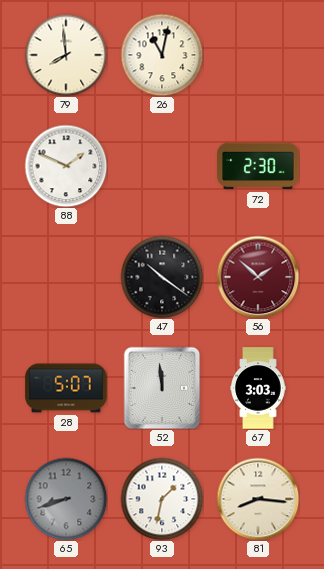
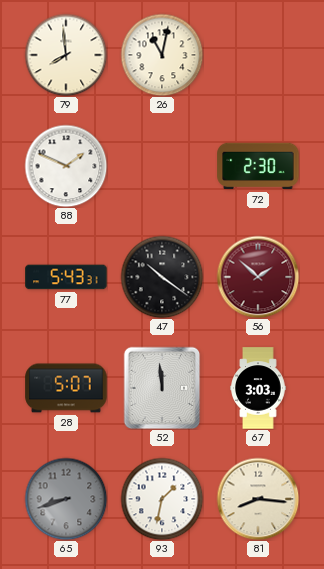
77: none -> 5:43 (66, 277)
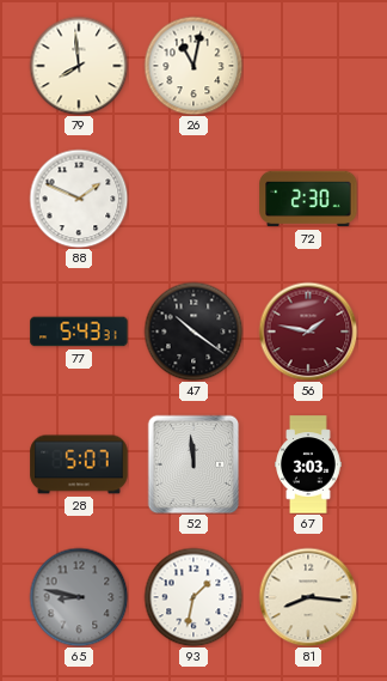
56: 1:52 -> 1:47 (308, 332)
65: 8:42 -> 8:47 (79, 597)
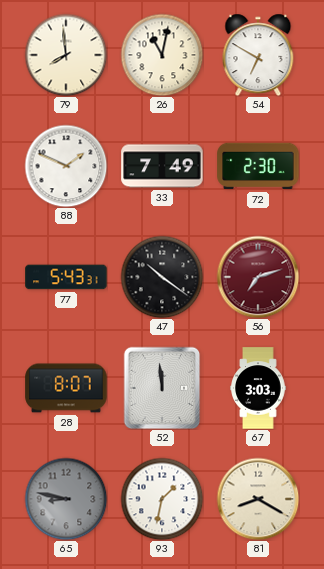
54: none -> 6:50 (258, 55)
33: none -> 7:49 (162, 166)
56: 1:47 -> 7:12 (258, 277)
28: 5:07 -> 8:07 (66, 388)
81: 8:16 -> 8:20 (258, 499)
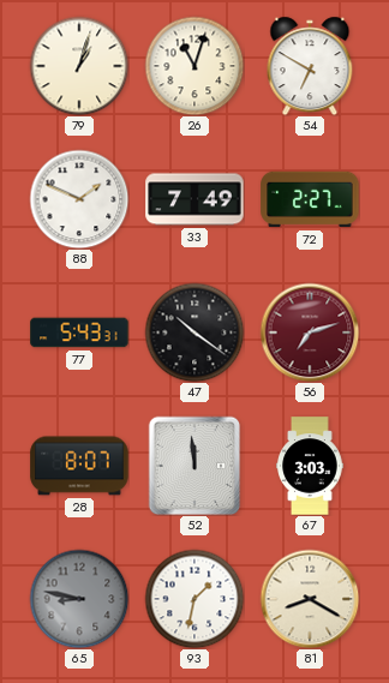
79: 7:59 -> 1:03 (79, 66)
26: 11:02 -> 11:03 (194, 66)
72: 2:30 -> 2:27 (310, 199)
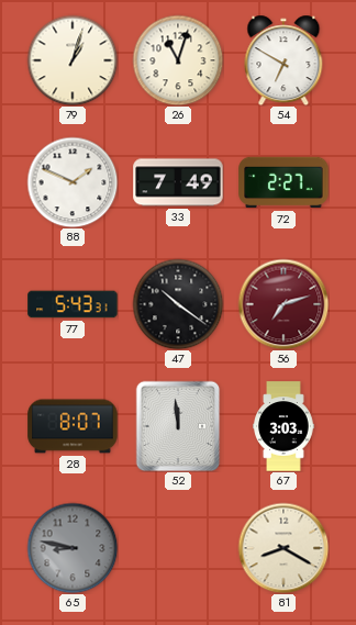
93: 1:32 -> none (194, 599)
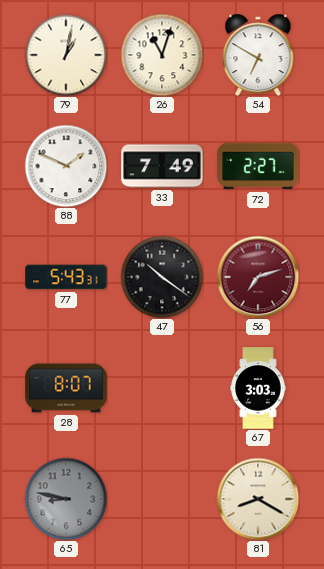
79: 1:03 -> 1:02 (66, 55)
52: 11:59 -> none (178, 426)
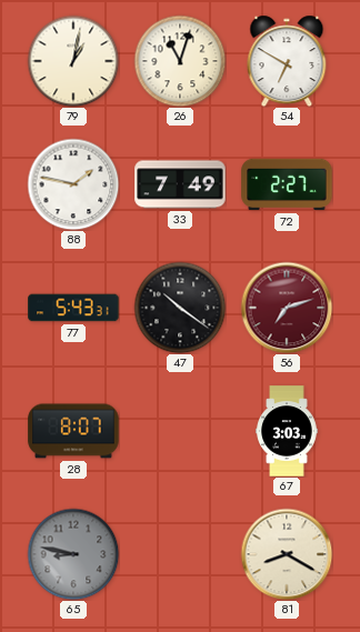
88: 1:49 -> 1:47 (73, 184)
